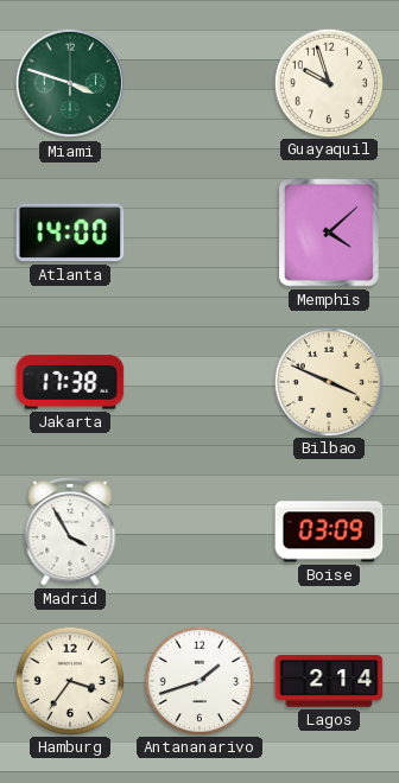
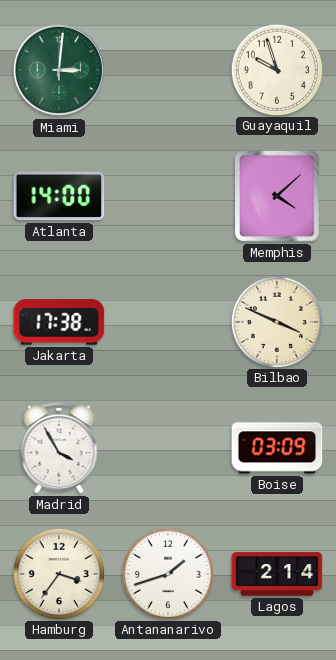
Miami: 3:48 -> 3:01 (59, 70)
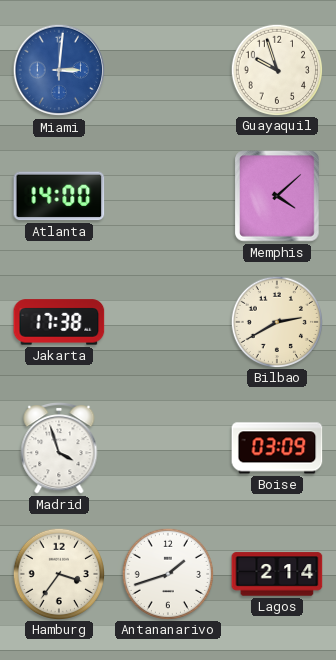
Miami dial: green -> blue (59, 70)
Bilbao: 3:49 -> 2:40 (276, 321)
Madrid: 3:55 -> 3:57 (59, 449)
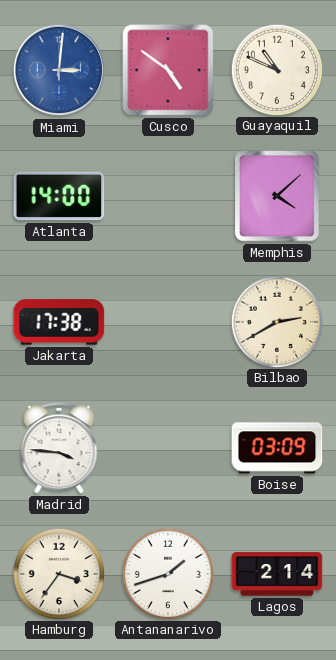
Cusco: none -> 4:51 (168, 70)
Guayaquil: 9:57 -> 10:49 (276, 69)
Madrid: 3:57 -> 3:46 (59, 449)
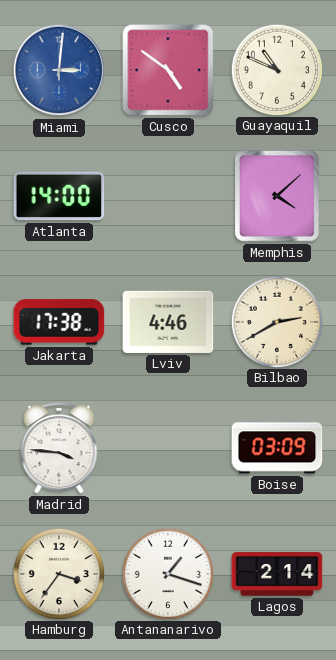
Lviv: none -> 4:46 (168, 322)
Antananarivo: 1:42 -> 1:18 (167, 573)
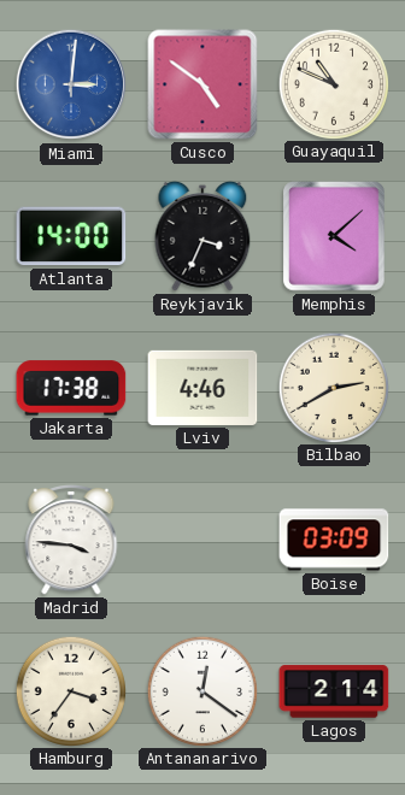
Reykjavik: none -> 3:34 (202, 236)
Antananarivo: 1:18 -> 12:21 (201, 690)
